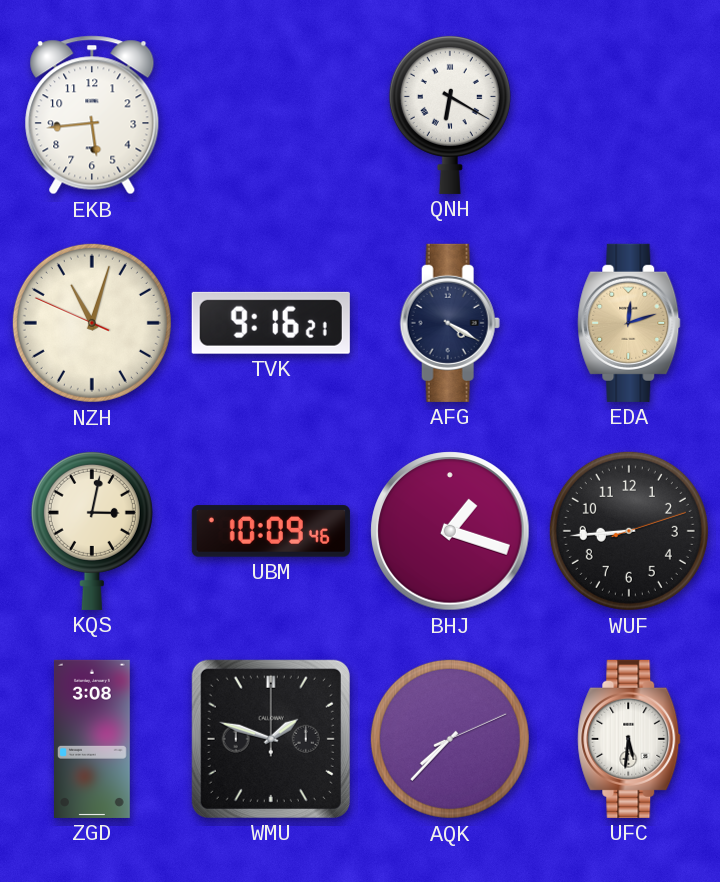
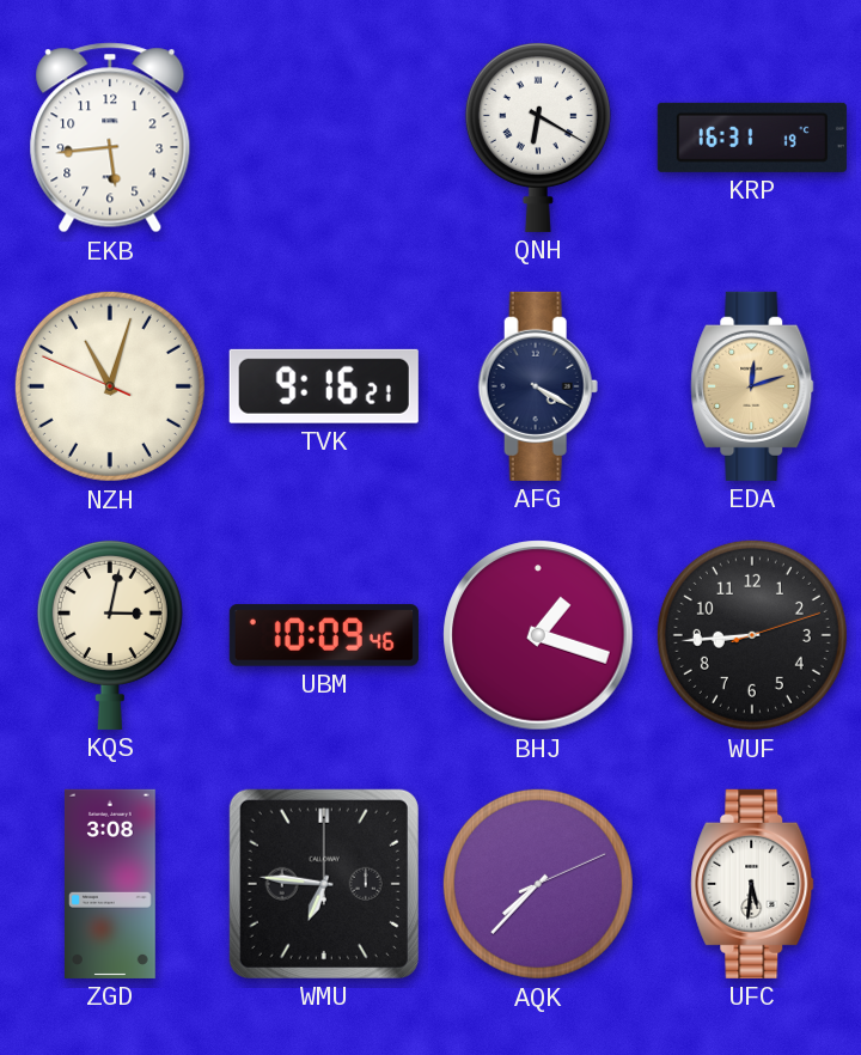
KRP: none -> 16:31 (752, 138)
WMU: 1:48 -> 6:46 (324, 884)
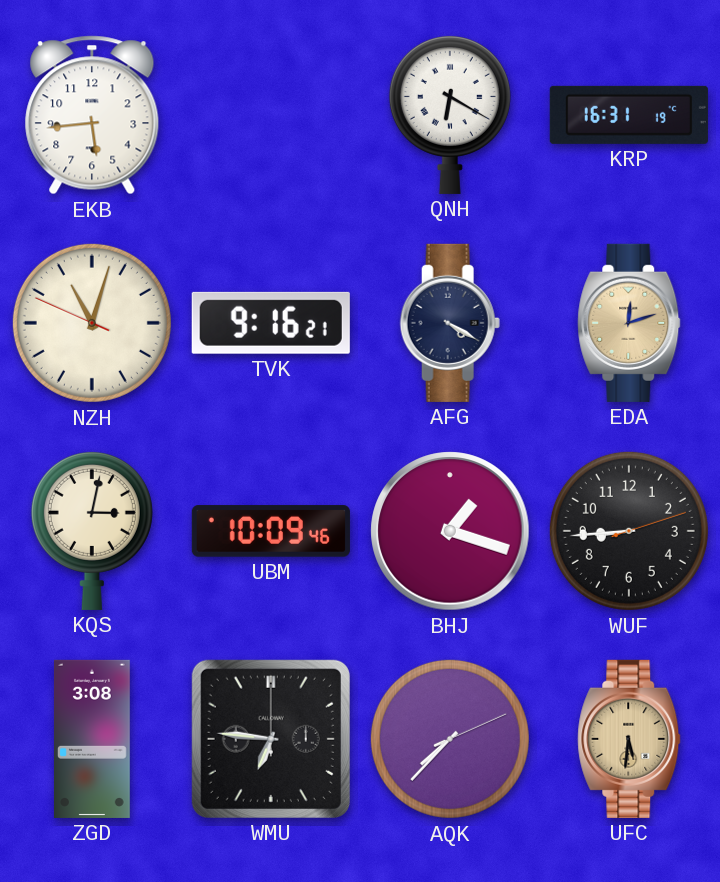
UFC dial: white -> champagne (629, 739)
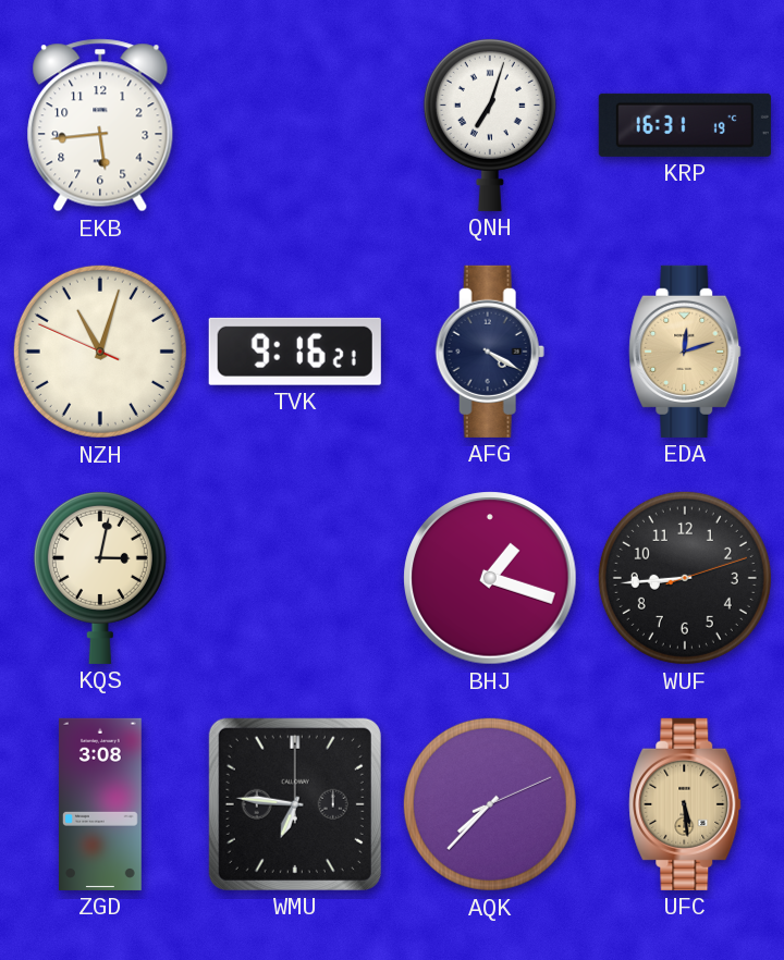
QNH: 6:20 -> 7:03 (490, 124)
UBM: 10:09 -> none (271, 531)
UFC: 5:31 -> 5:29 (685, 804)
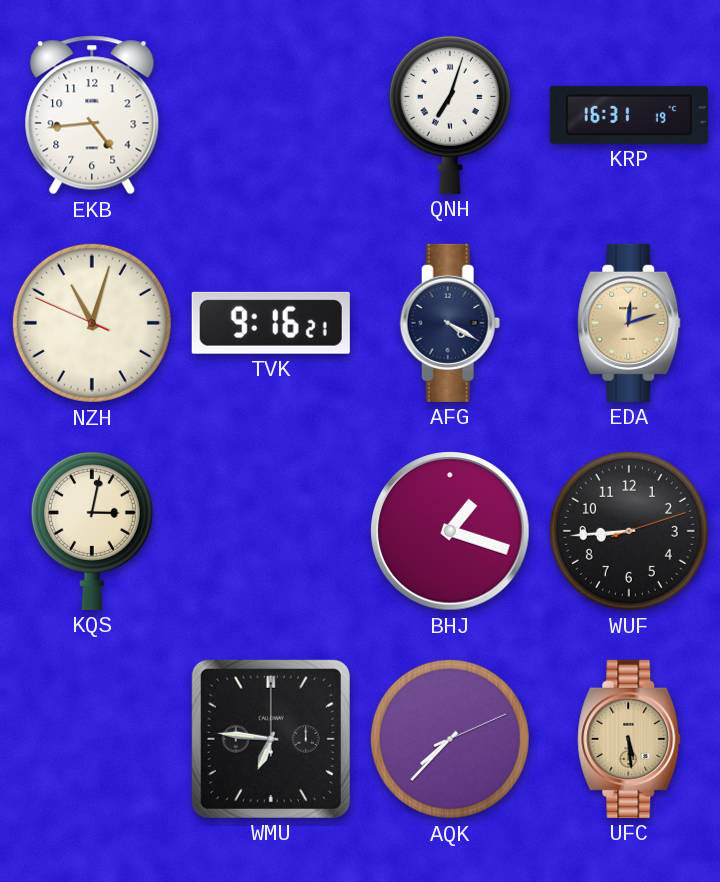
EKB: 5:44 -> 4:44 (92, 115)
ZGD: 3:08 -> none (100, 804)
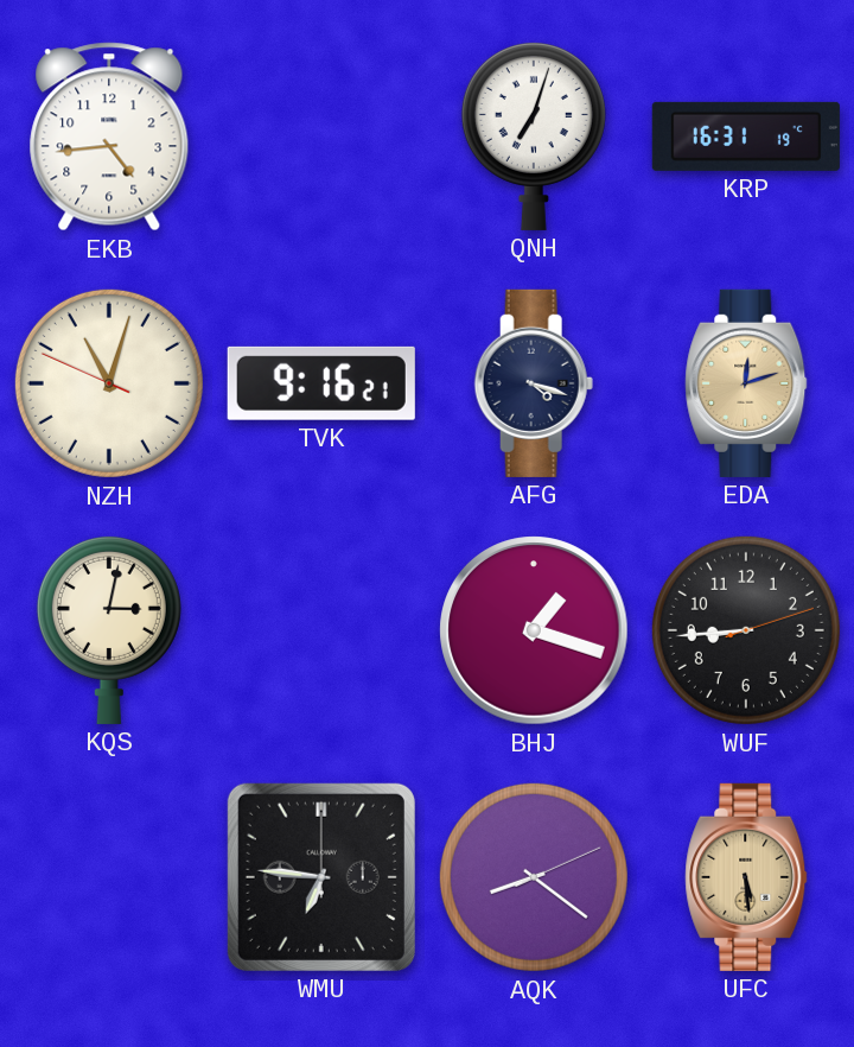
AFG: 4:20 -> 4:18 (534, 383)
AQK: 7:37 -> 8:21 (534, 877)
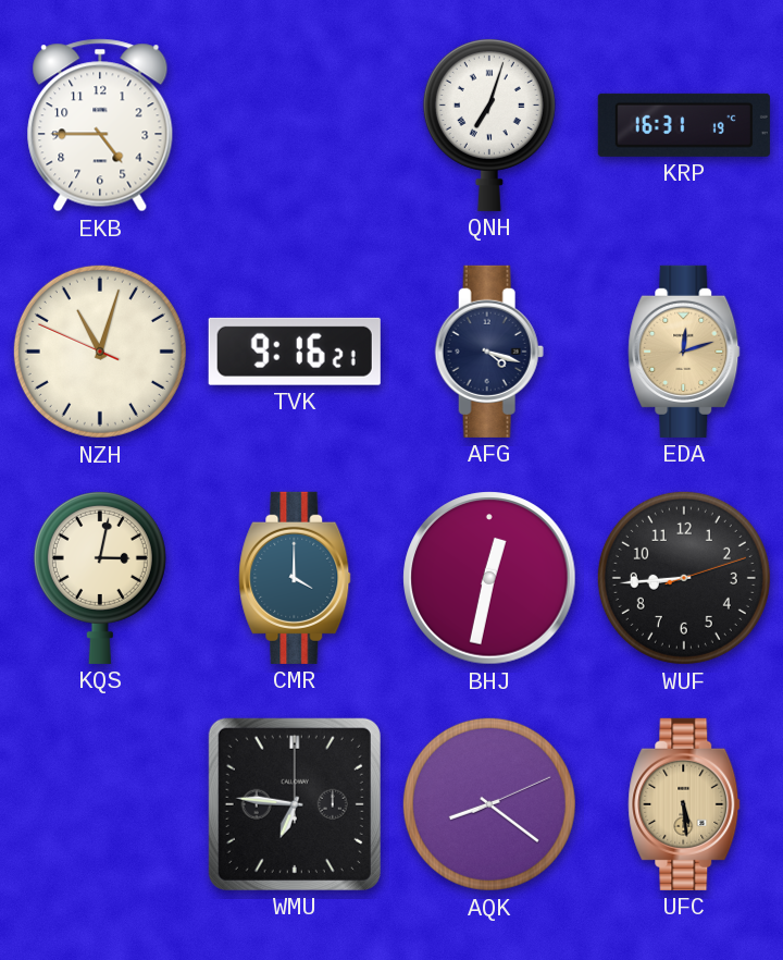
EKB: 4:44 -> 4:45 (100, 125)
CMR: none -> 4:00 (295, 578)
BHJ: 1:18 -> 12:32 (489, 578)
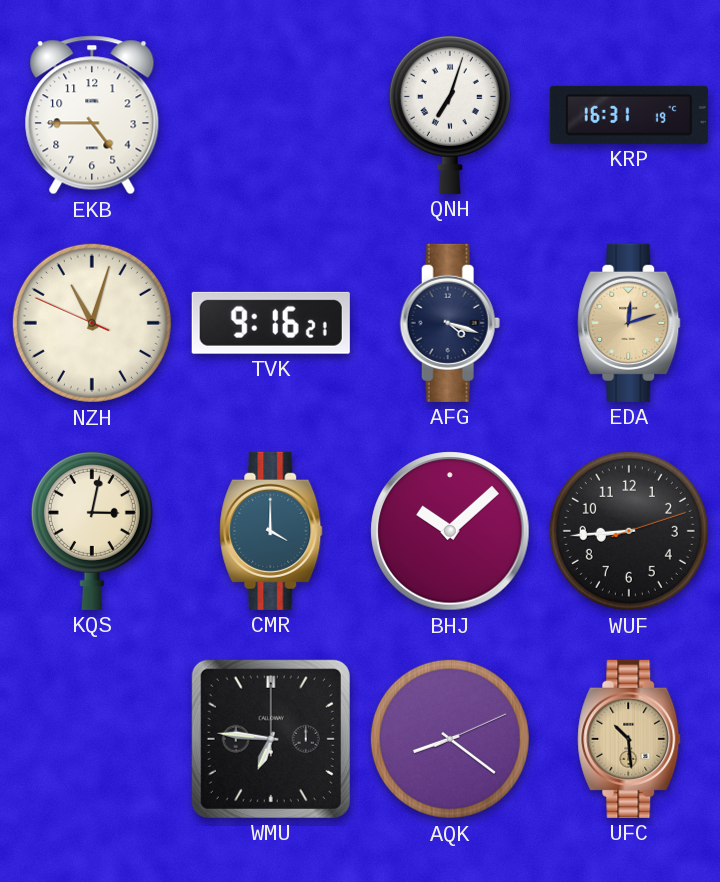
BHJ: 12:32 -> 10:08 (450, 531)
UFC: 5:29 -> 10:29 (629, 739)
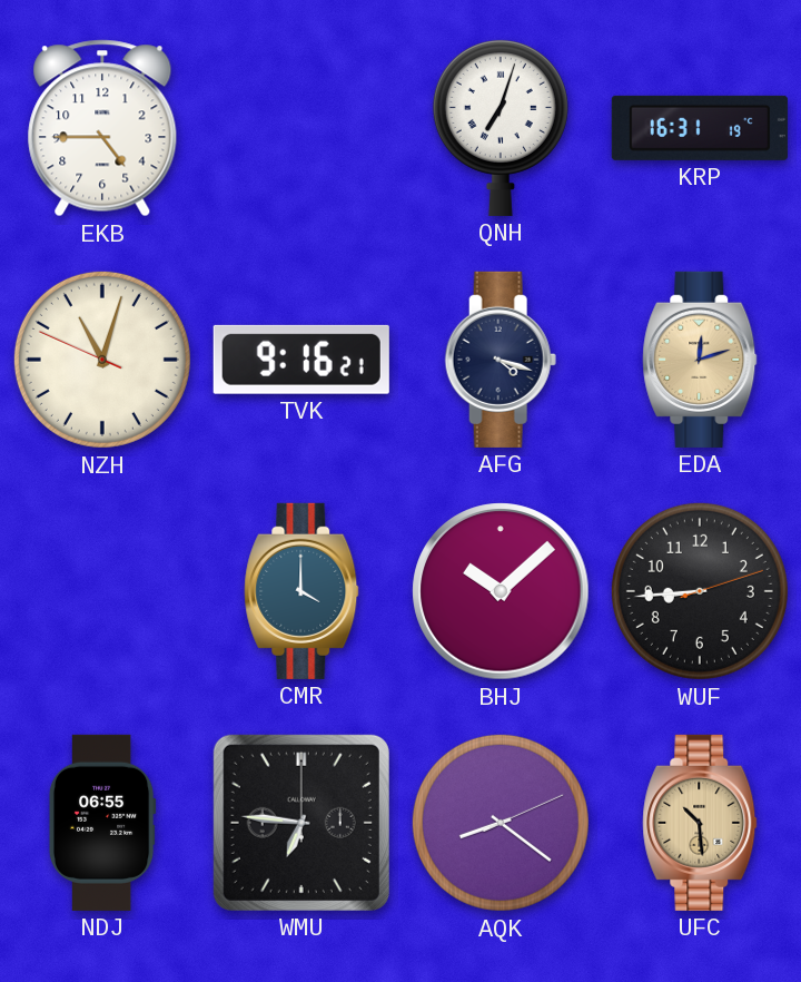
KQS: 3:02 -> none (92, 530)
NDJ: none -> 06:55 (102, 823)
